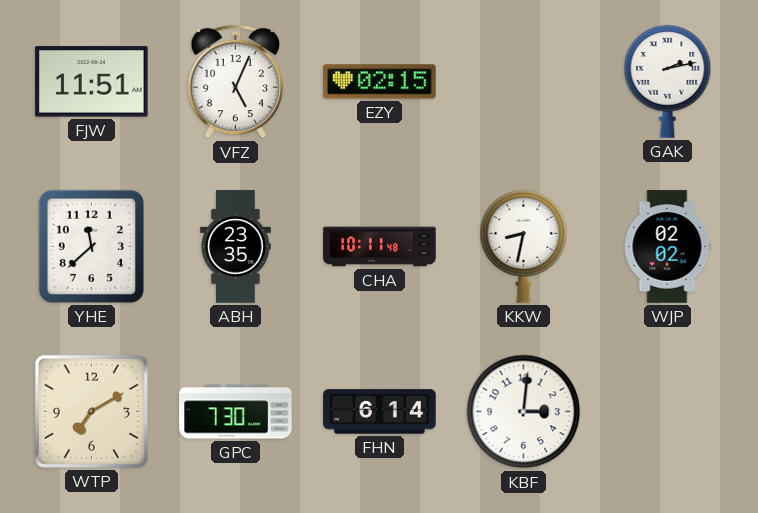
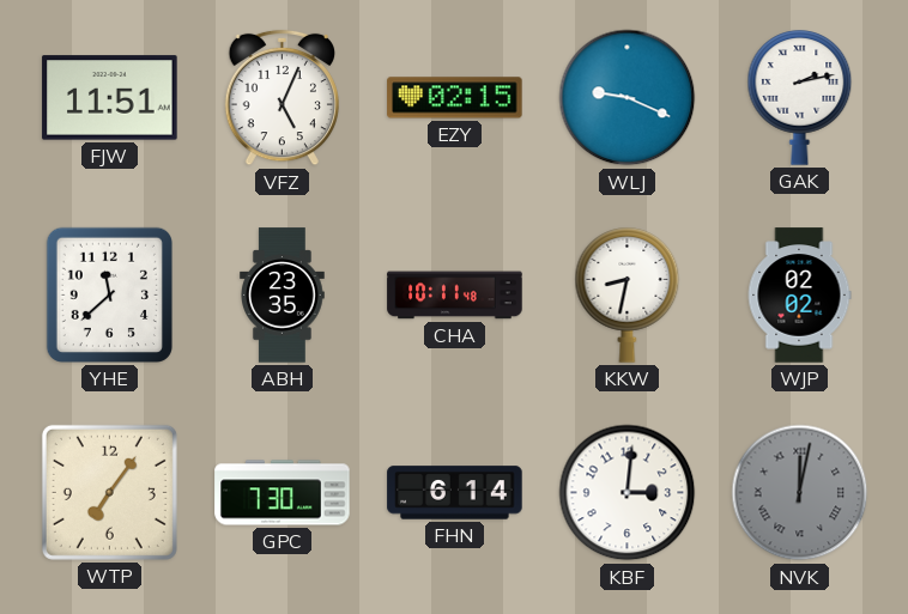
WLJ: none -> 9:19 (628, 98)
WTP: 7:10 -> 7:06 (109, 492)
NVK: none -> 12:02 (800, 493)
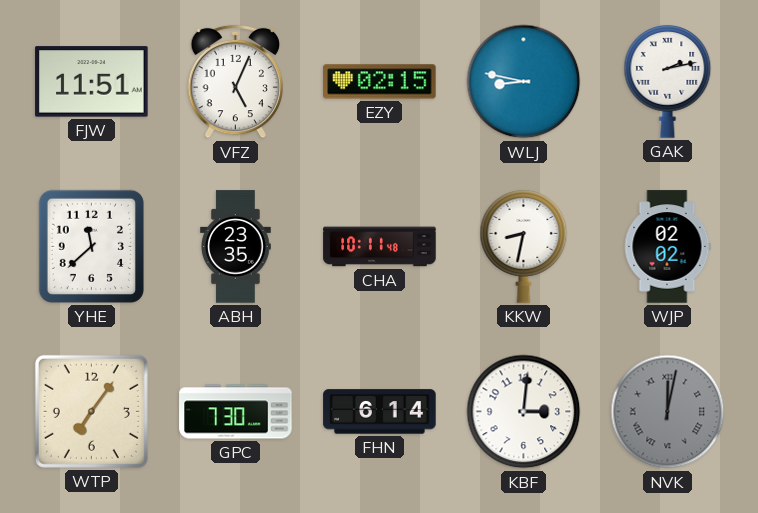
WLJ: 9:19 -> 8:47 (524, 82)
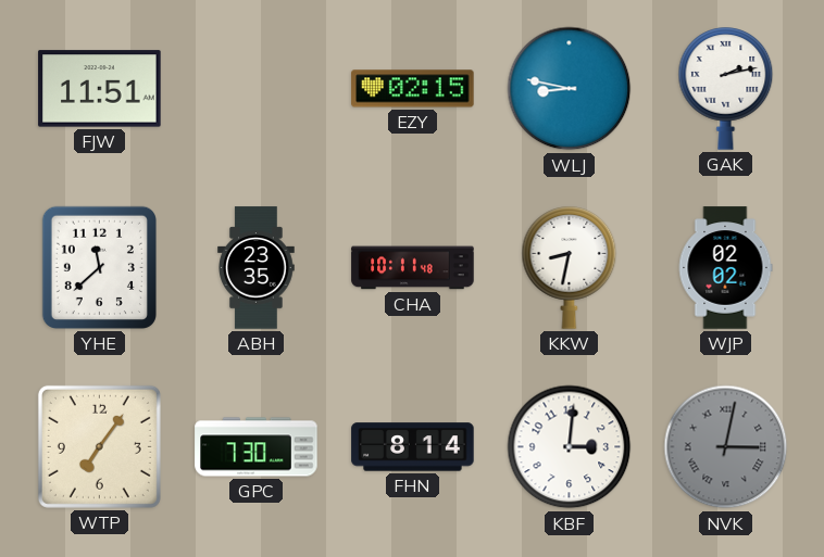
VFZ: 5:04 -> none (235, 82)
FHN: 6:14 -> 8:14 (413, 447)
NVK: 12:02 -> 3:02 (726, 447)
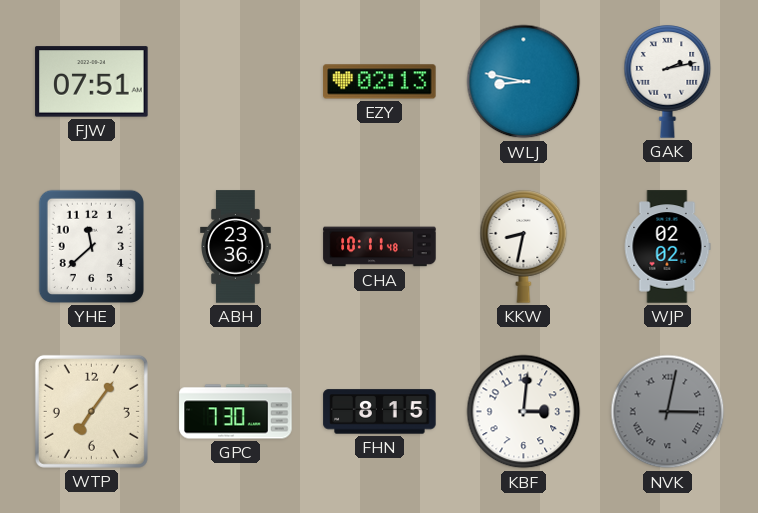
FJW: 11:51 -> 07:51 (92, 82)
EZY: 02:15 -> 02:13 (380, 82)
ABH: 23:35 -> 23:36 (236, 247)
FHN: 8:14 -> 8:15 (380, 412)
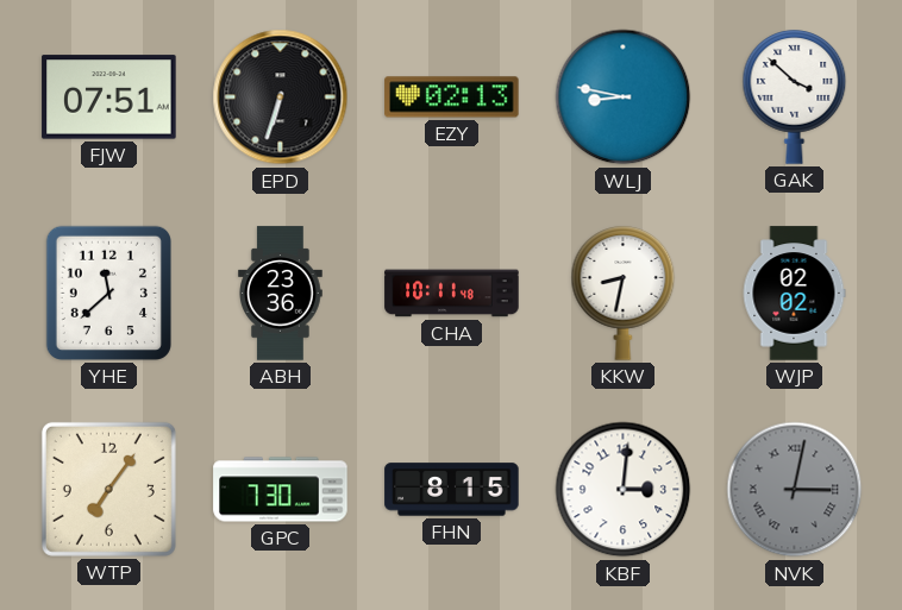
EPD: none -> 6:33 (281, 98)
GAK: 2:13 -> 3:52 (795, 98)
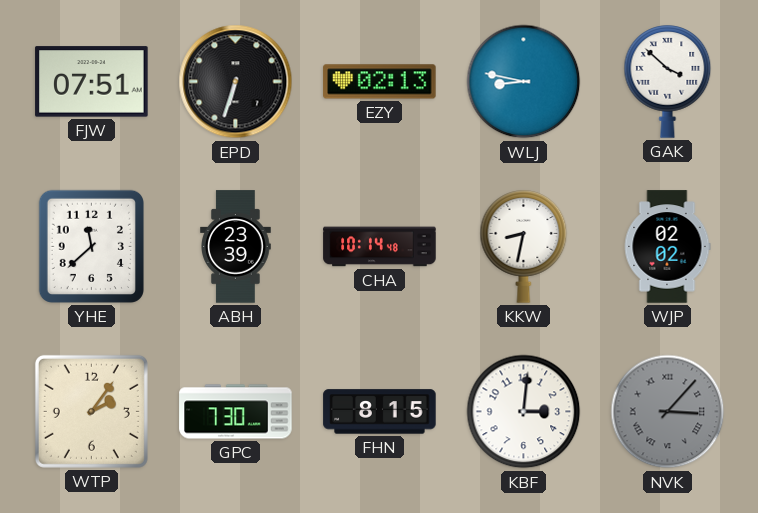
ABH: 23:36 -> 23:39 (236, 247)
CHA: 10:11 -> 10:14 (380, 247)
WTP: 7:06 -> 2:06 (91, 411)
NVK: 3:02 -> 3:07 (668, 412)
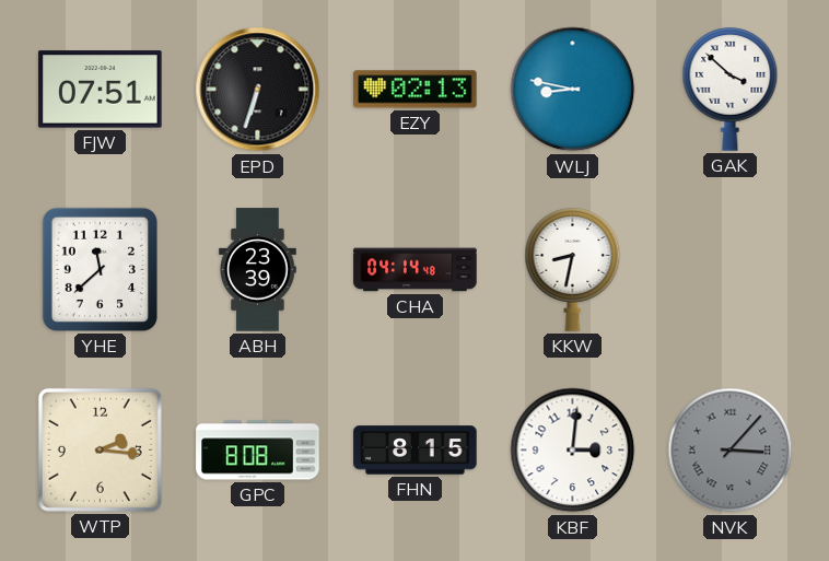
CHA: 10:14 -> 04:14 (416, 270)
WJP: 02:02 -> none (667, 247)
WTP: 2:06 -> 2:16 (100, 449)
GPC: 7:30 -> 8:08 (258, 451)
